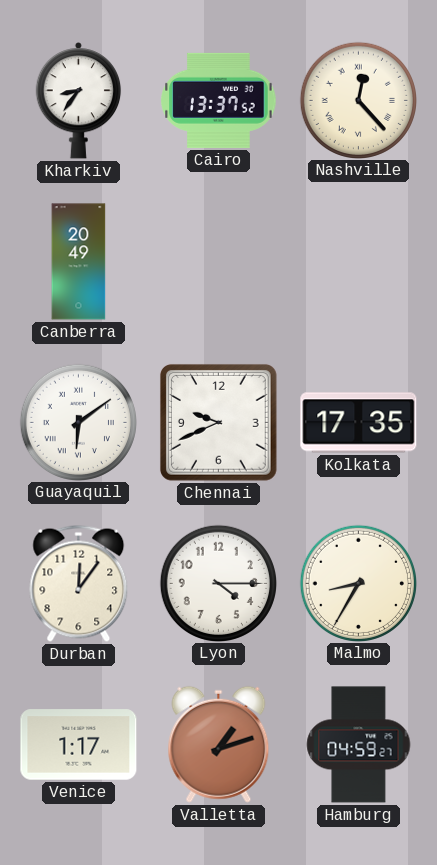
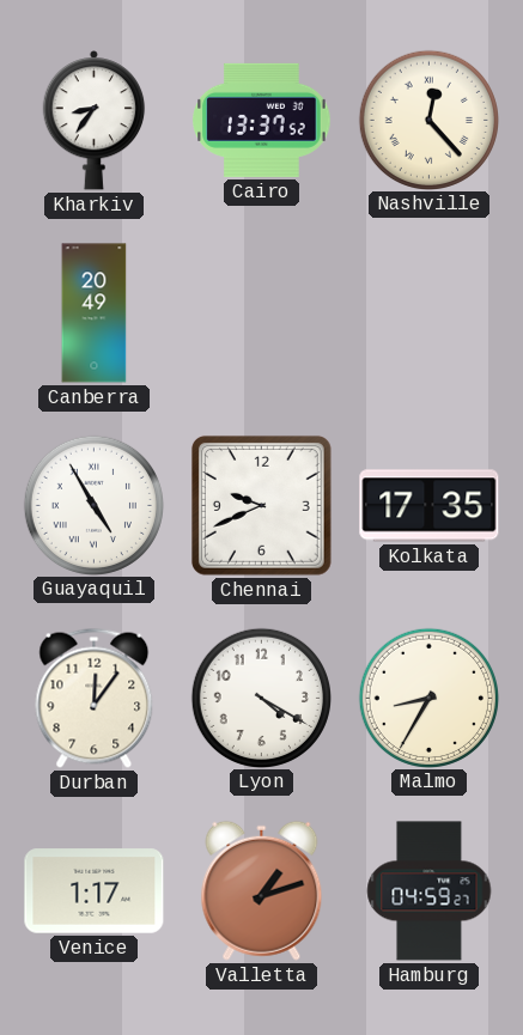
Guayaquil: 6:09 -> 4:55 (93, 505)
Lyon: 4:15 -> 4:20 (261, 698)
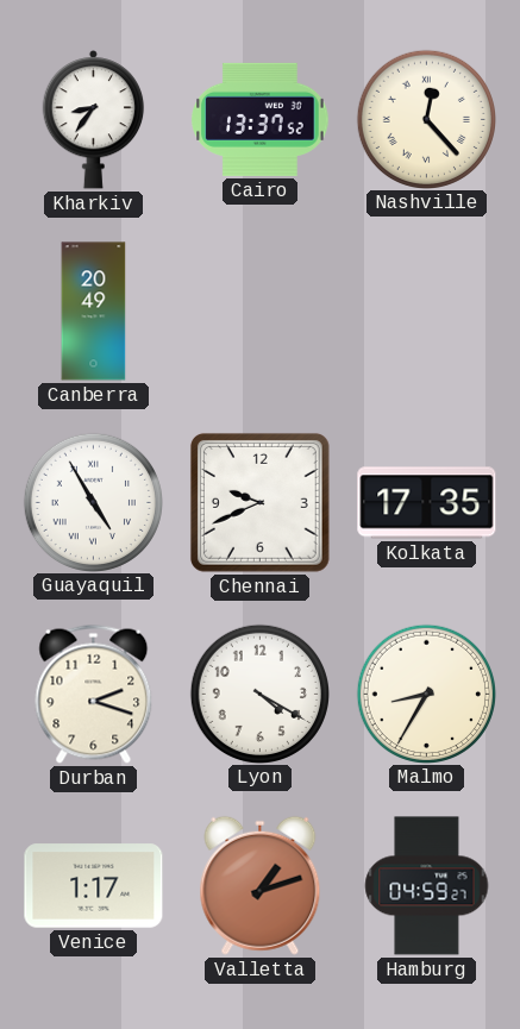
Durban: 12:06 -> 2:18 (94, 694)
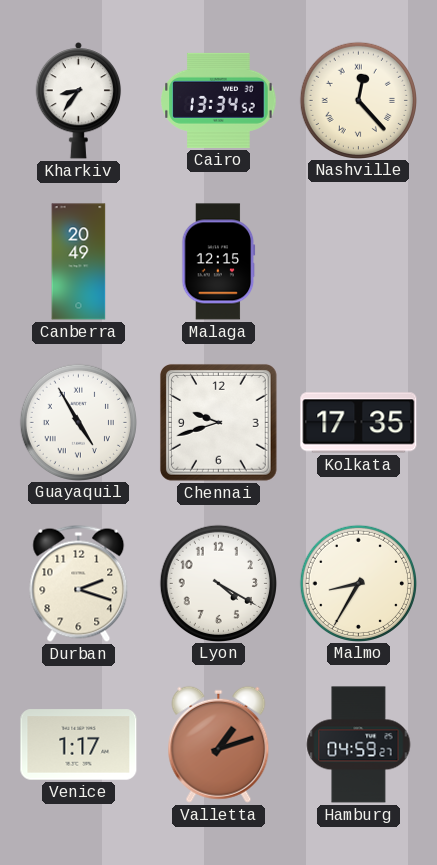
Cairo: 13:37 -> 13:34 (219, 100)
Malaga: none -> 12:15 (219, 262)
Chennai: 9:41 -> 9:42 (218, 422)
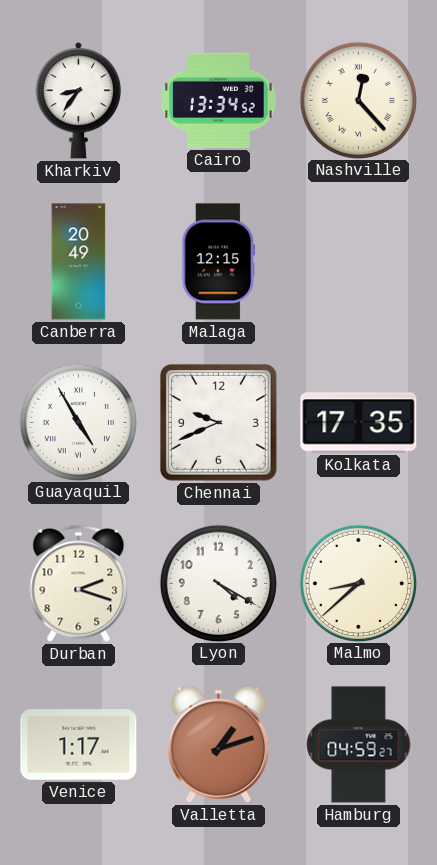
Chennai: 9:42 -> 9:41 (218, 422)
Malmo: 8:35 -> 8:38 (358, 583)
